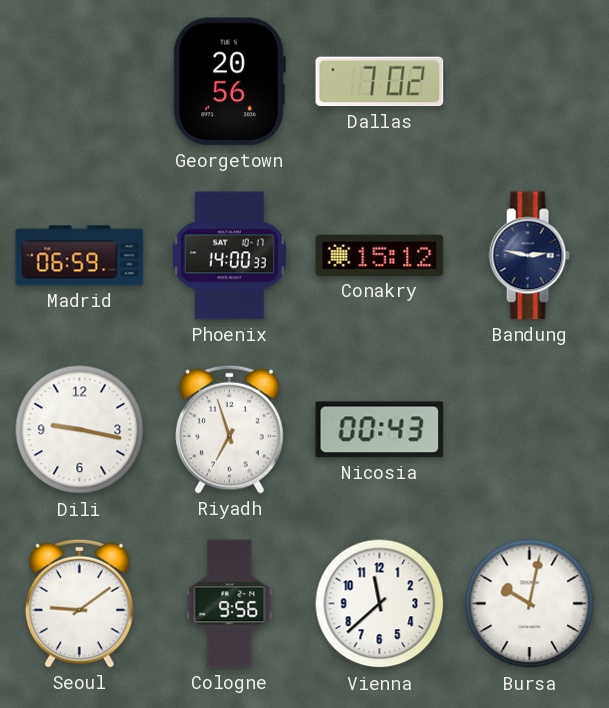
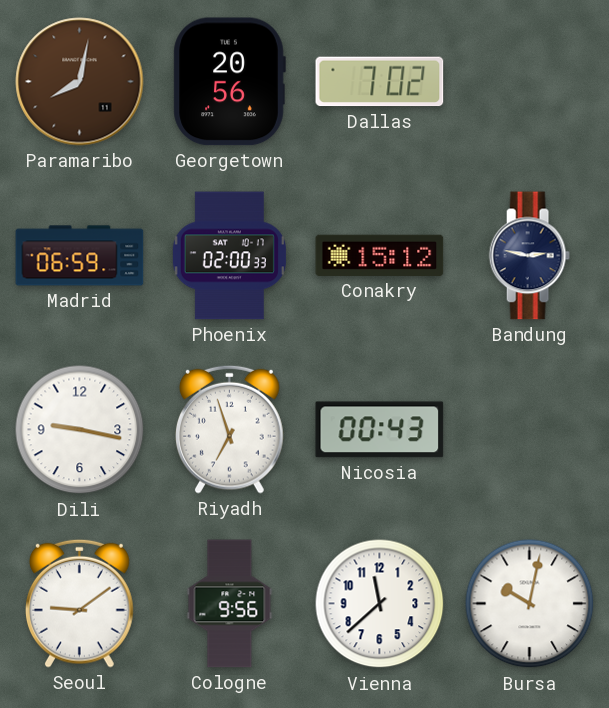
Paramaribo: none -> 8:02 (80, 82)
Phoenix: 14:00 -> 02:00 (229, 256)
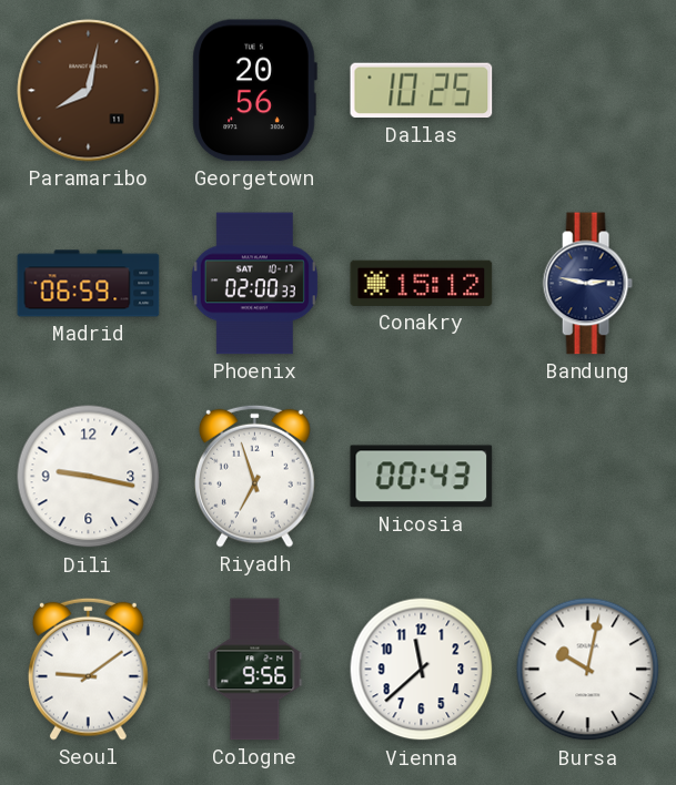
Dallas: 7:02 -> 10:25 (422, 91)
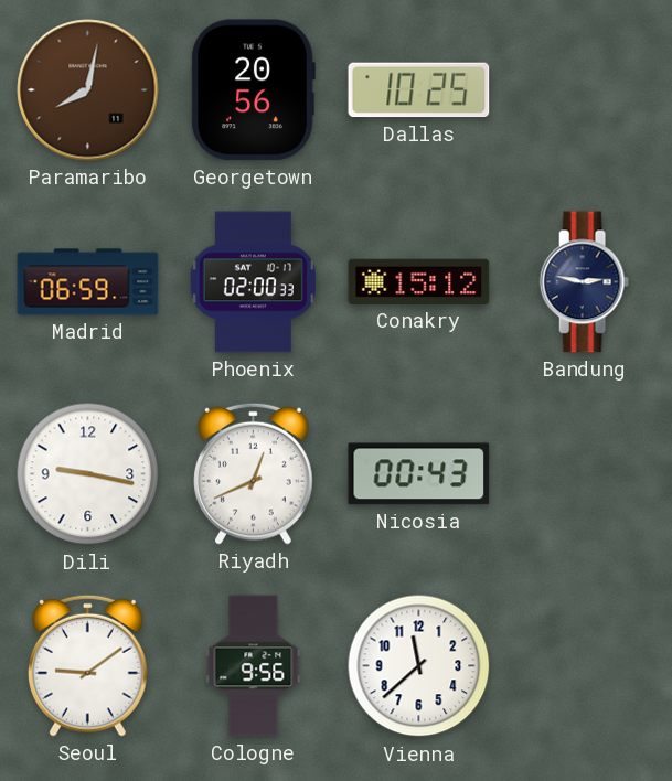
Riyadh: 6:57 -> 12:41 (254, 473)
Bursa: 10:02 -> none (588, 670)
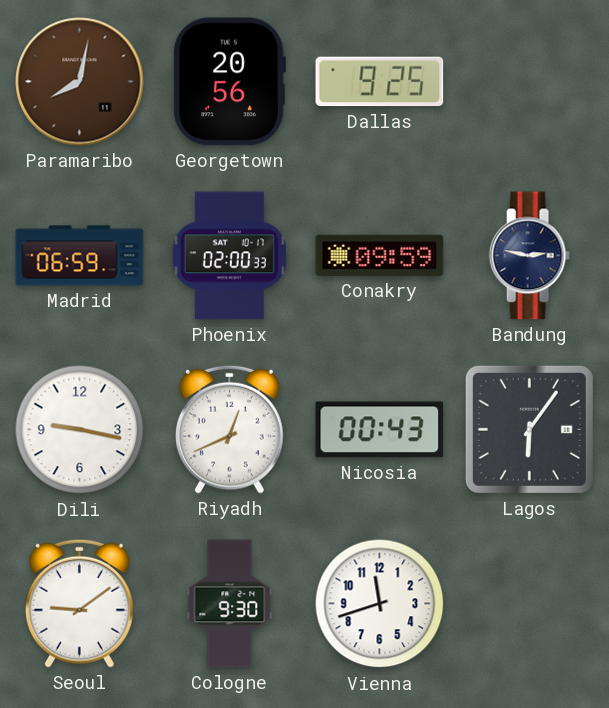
Dallas: 10:25 -> 9:25 (380, 82)
Conakry: 15:12 -> 09:59 (380, 255)
Lagos: none -> 6:06 (529, 429)
Cologne: 9:56 -> 9:30 (230, 604)
Vienna: 11:38 -> 11:42 (380, 604)
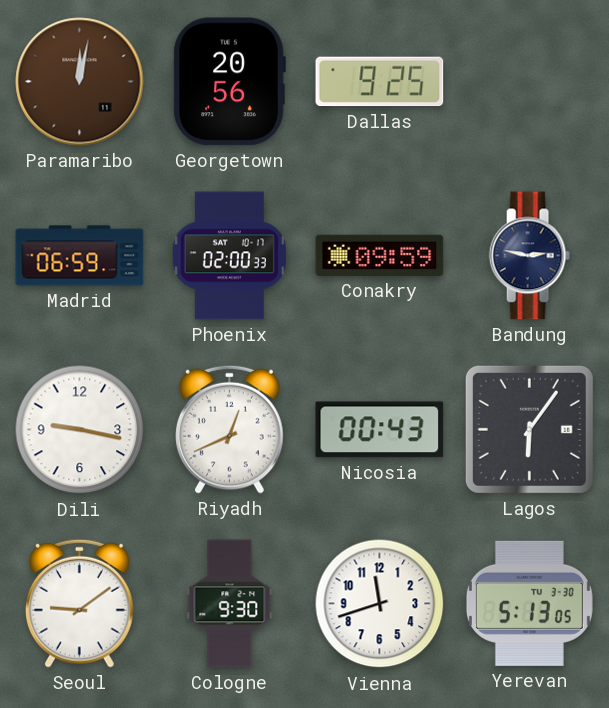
Paramaribo: 8:02 -> 12:02 (80, 82)
Yerevan: none -> 5:13 (529, 603)
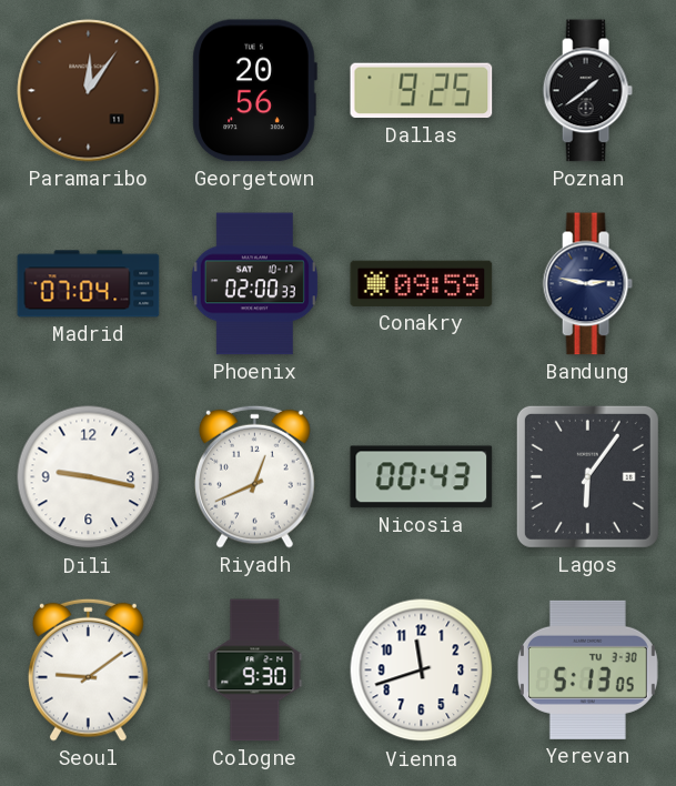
Paramaribo: 12:02 -> 12:06 (89, 91)
Poznan: none -> 1:39 (587, 91)
Madrid: 06:59 -> 07:04 (89, 284)
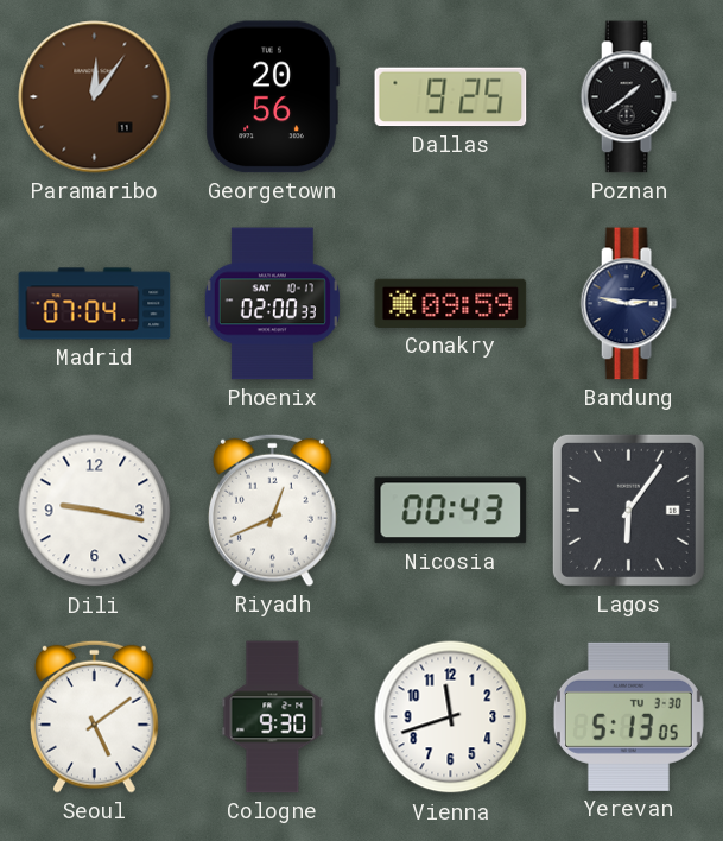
Seoul: 9:09 -> 5:09 (95, 716)
